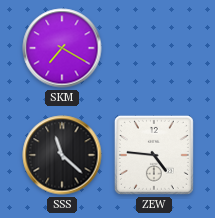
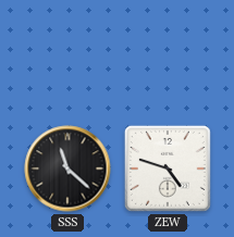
SKM: 7:20 -> none (62, 48)
ZEW: 4:46 -> 4:48 (168, 169)
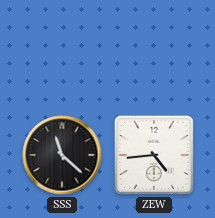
ZEW: 4:48 -> 4:44 (154, 155)
